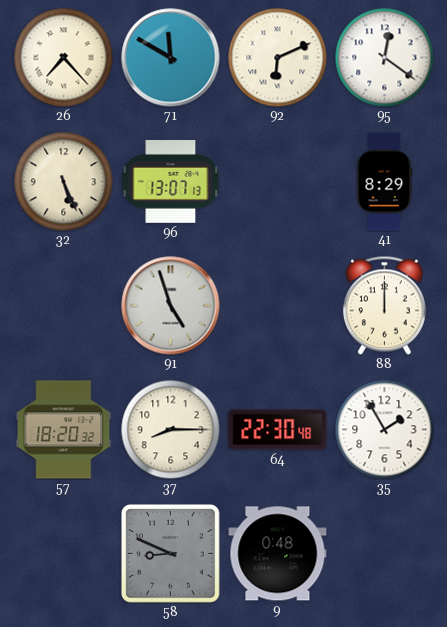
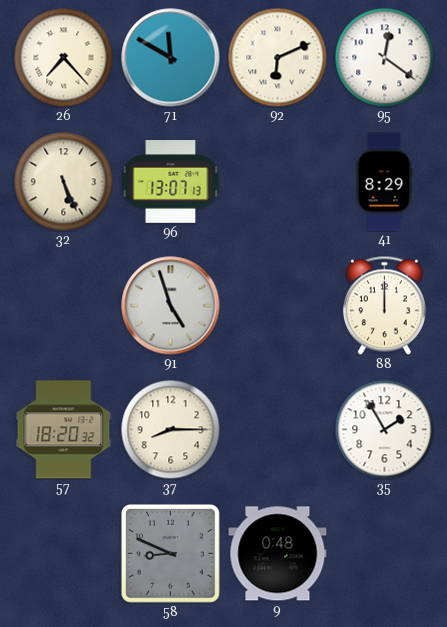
64: 22:30 -> none (278, 430)
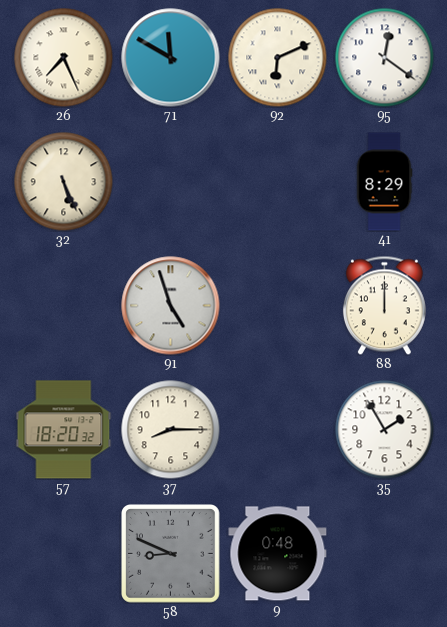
26: 7:23 -> 7:26 (64, 58)
96: 13:07 -> none (171, 182)
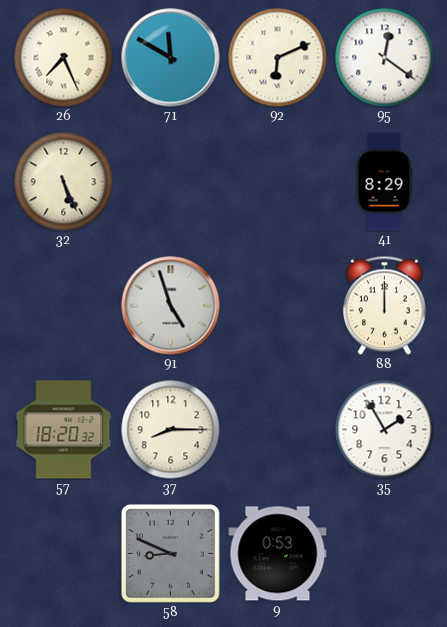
9: 0:48 -> 0:53 (278, 554)
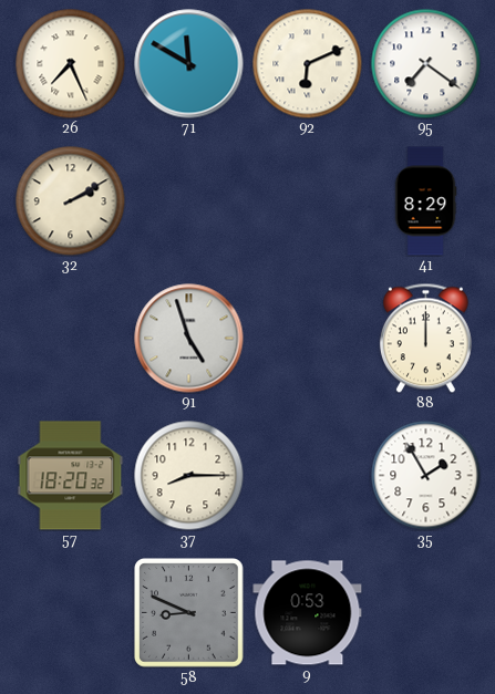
95: 12:21 -> 7:21 (426, 64)
32: 5:26 -> 2:10 (71, 201)
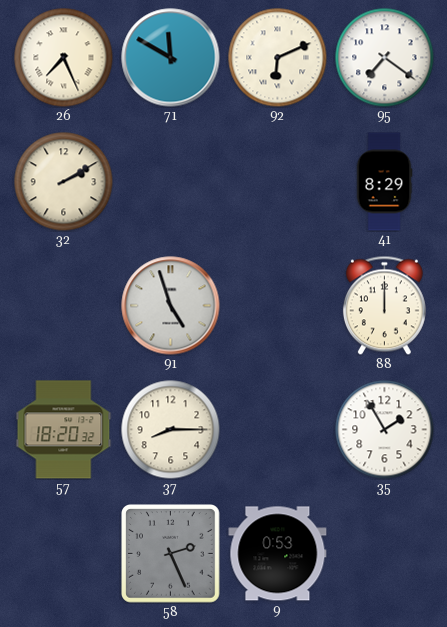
58: 8:49 -> 2:26 (171, 554)
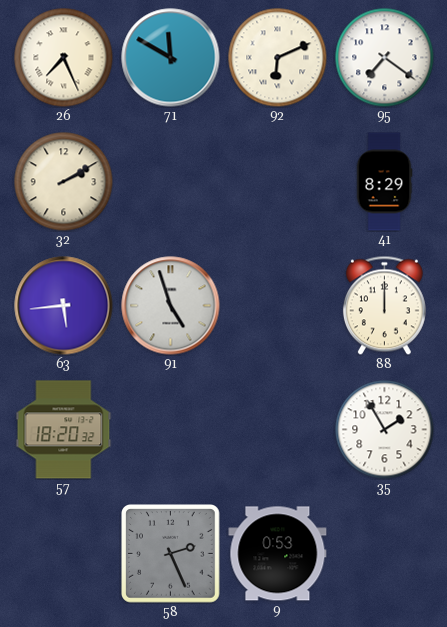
63: none -> 5:44 (64, 306)
37: 8:15 -> none (171, 430)
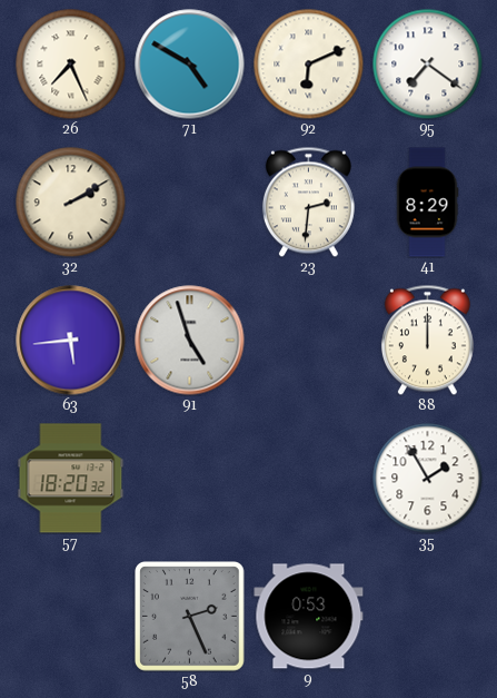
71: 11:50 -> 4:50 (190, 65)
23: none -> 2:31 (308, 201)
